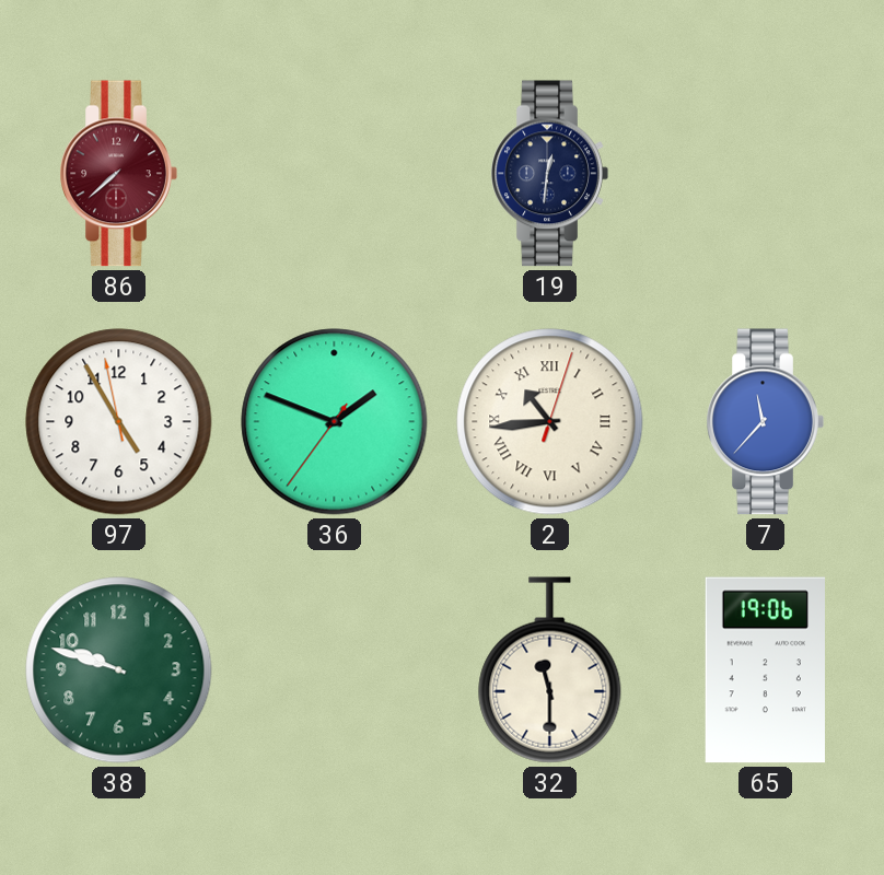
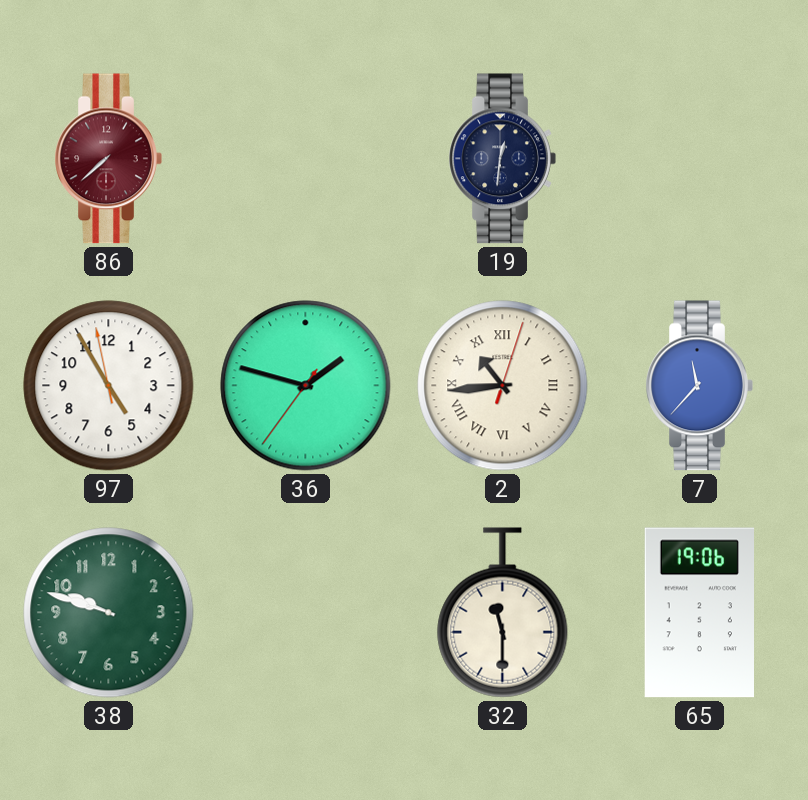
36: 1:48 -> 1:47 (306, 386)
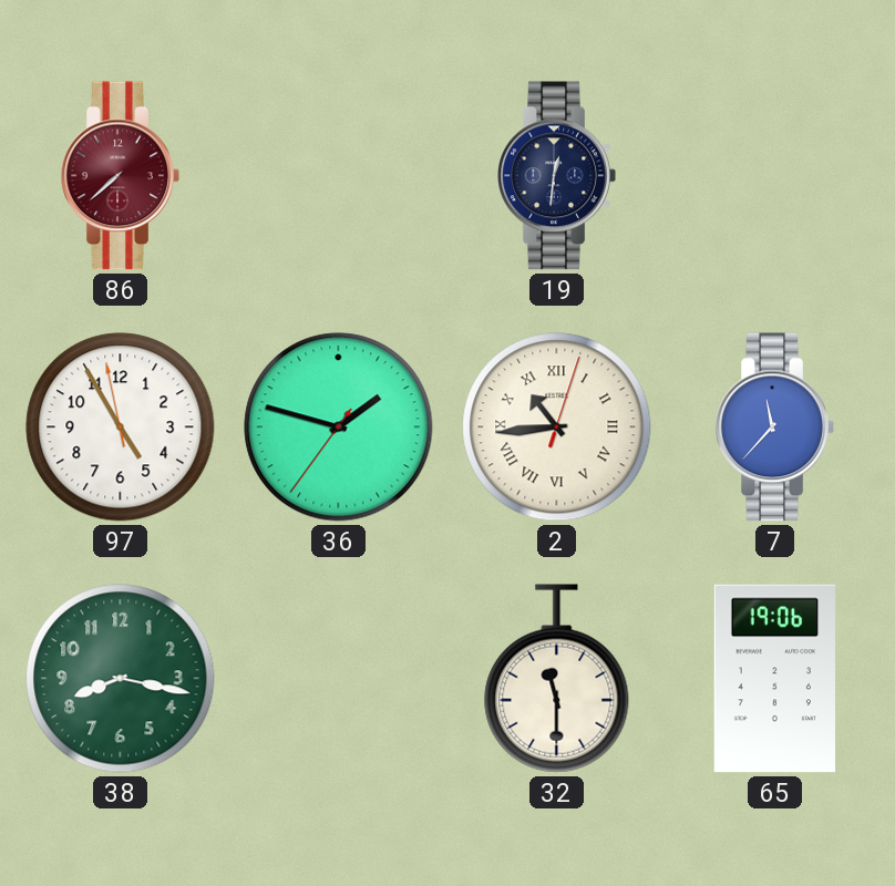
38: 9:48 -> 8:17 (121, 679)
